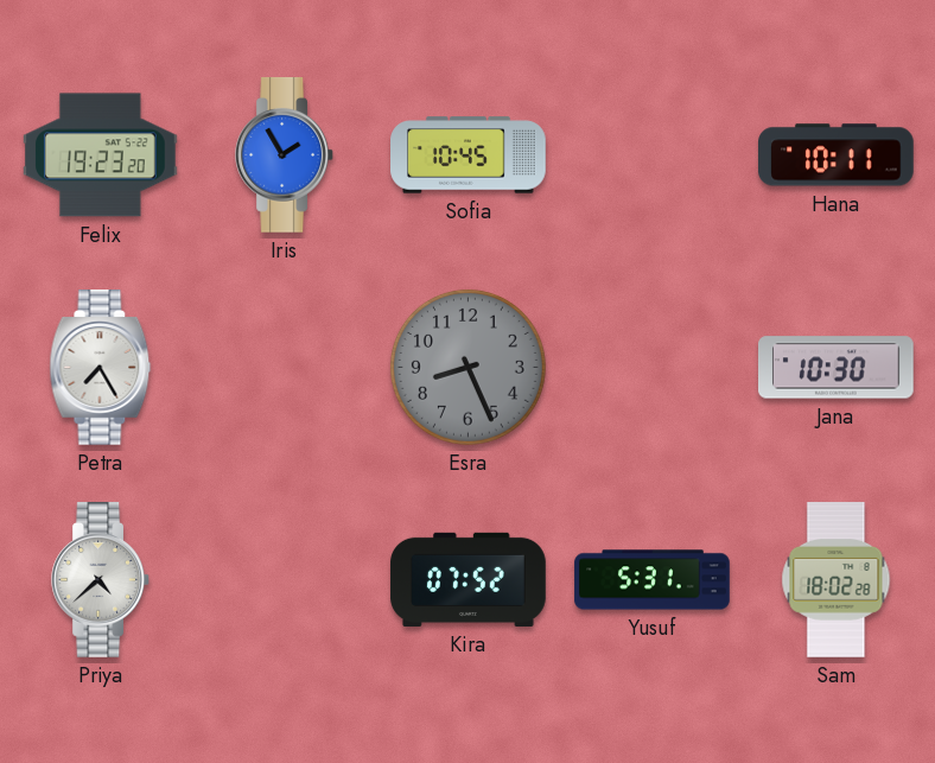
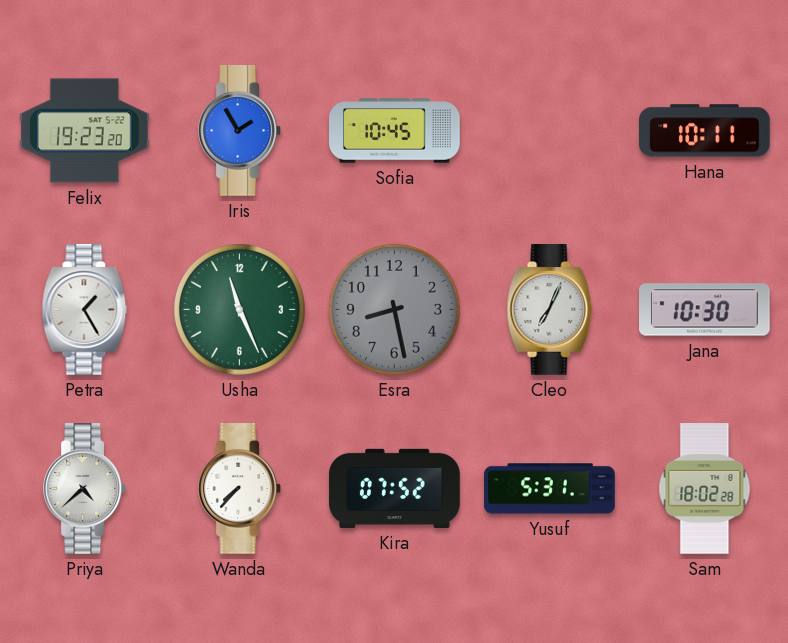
Petra: 7:25 -> 1:25 (85, 310)
Usha: none -> 11:26 (239, 309)
Esra: 8:26 -> 8:28 (394, 309)
Cleo: none -> 7:04 (550, 310)
Wanda: none -> 7:37 (239, 489)
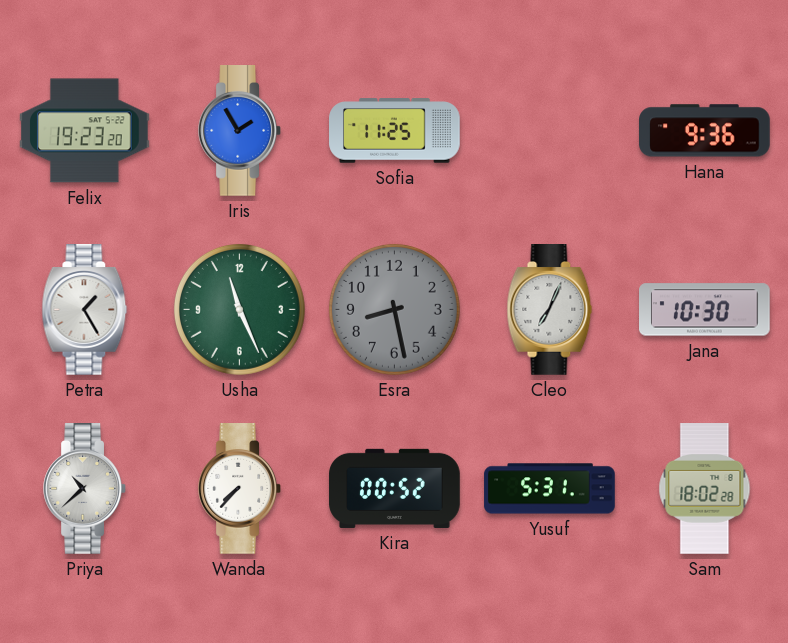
Sofia: 10:45 -> 11:25 (395, 131)
Hana: 10:11 -> 9:36 (705, 131)
Priya: 4:38 -> 10:38 (84, 489)
Kira: 07:52 -> 00:52 (395, 488)
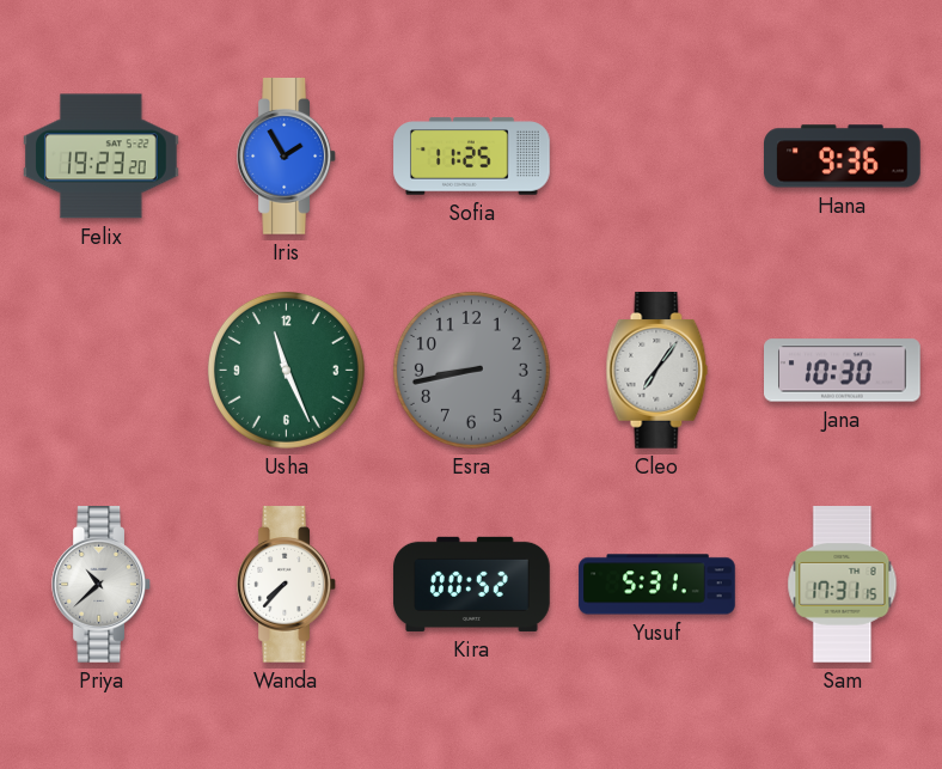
Petra: 1:25 -> none (85, 310)
Esra: 8:28 -> 8:43 (471, 370)
Cleo: 7:04 -> 7:06 (657, 371)
Sam: 18:02 -> 17:31 (843, 585)
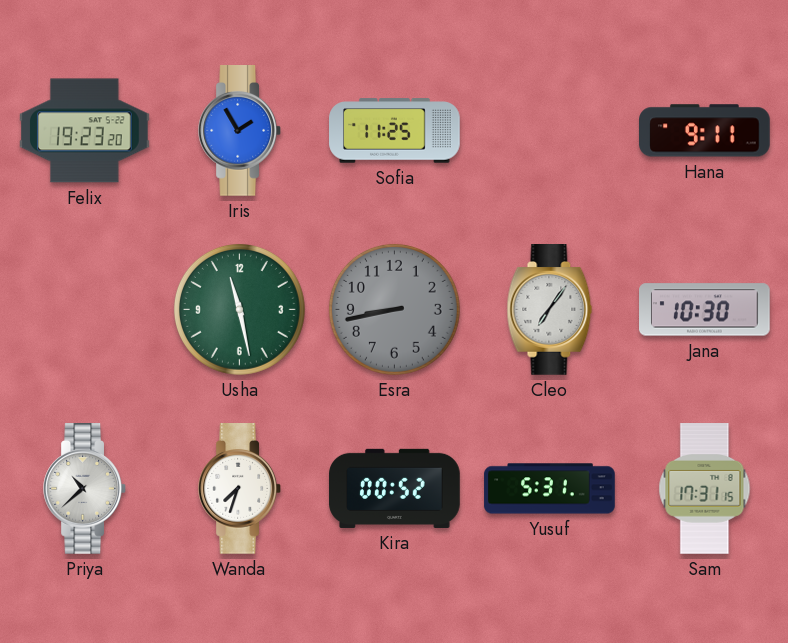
Hana: 9:36 -> 9:11 (705, 131)
Usha: 11:26 -> 11:28 (239, 309)
Wanda: 7:37 -> 7:33 (239, 489)
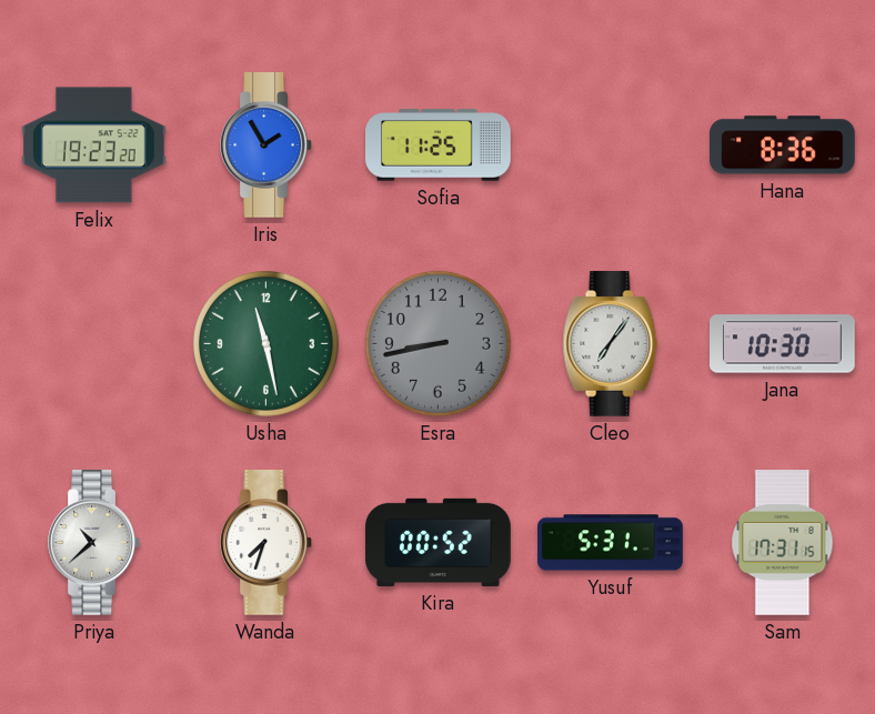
Hana: 9:11 -> 8:36 (783, 145)
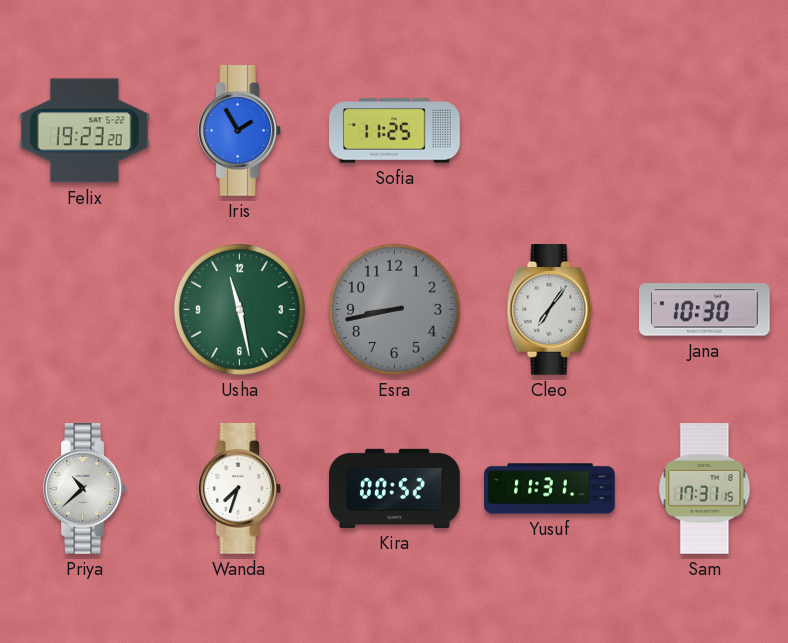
Hana: 8:36 -> none (783, 145)
Yusuf: 5:31 -> 11:31 (550, 489)
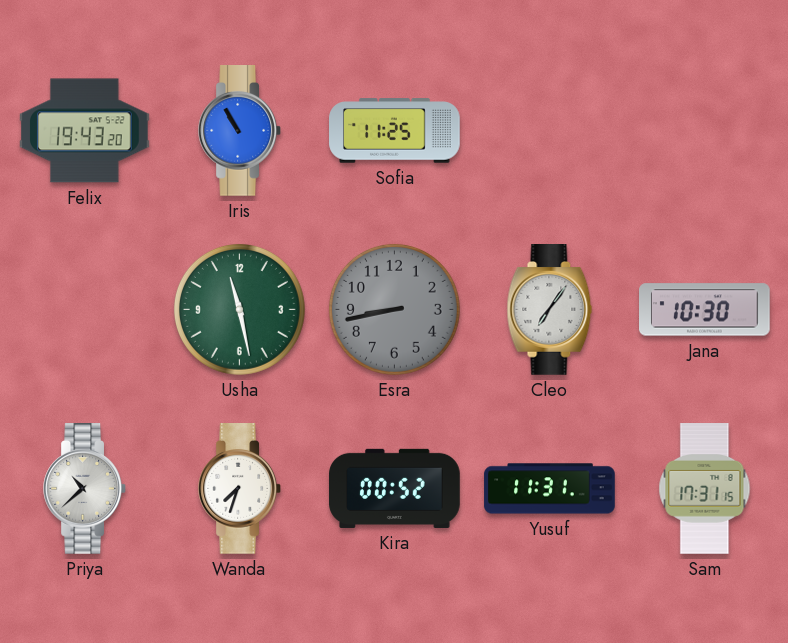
Felix: 19:23 -> 19:43 (85, 131)
Iris: 1:55 -> 10:55 (239, 131)
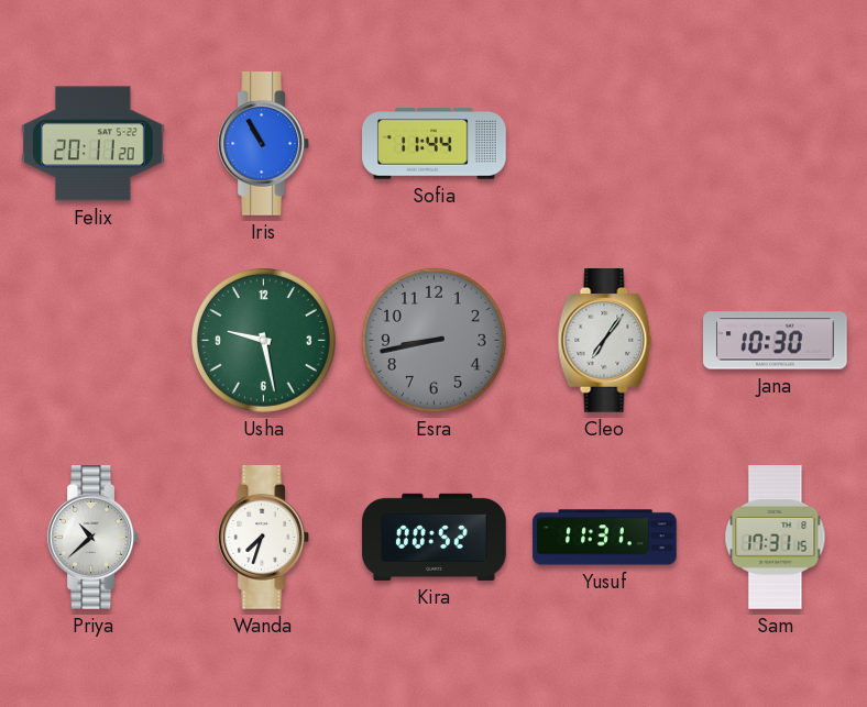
Felix: 19:43 -> 20:11 (94, 144)
Sofia: 11:25 -> 11:44 (435, 144)
Usha: 11:28 -> 9:28 (263, 340)
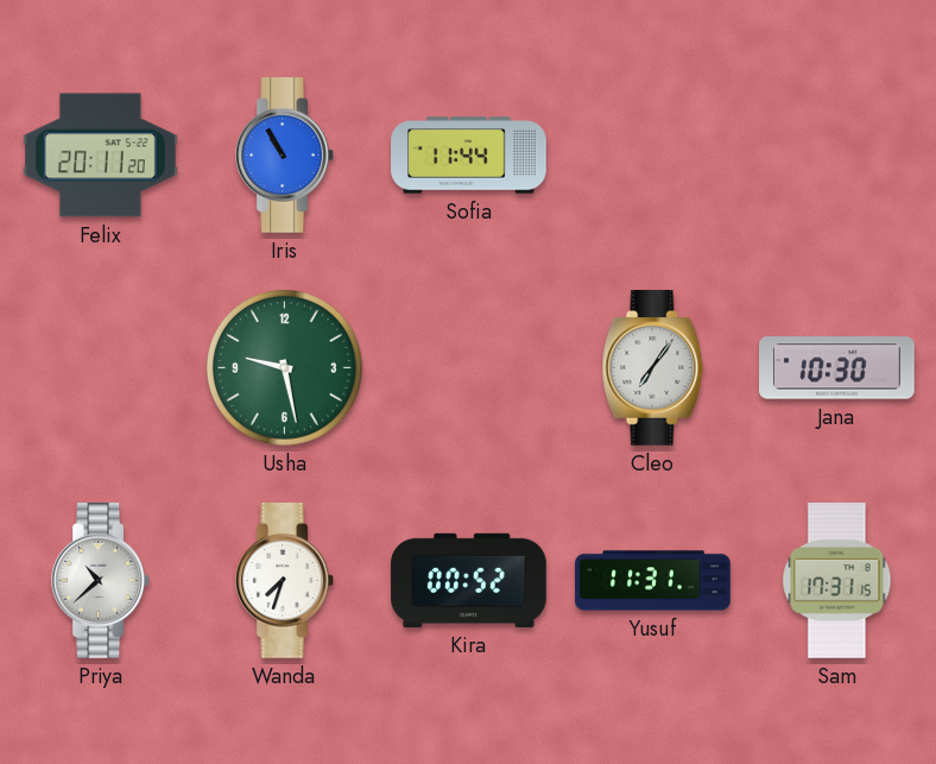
Esra: 8:43 -> none (433, 340)
